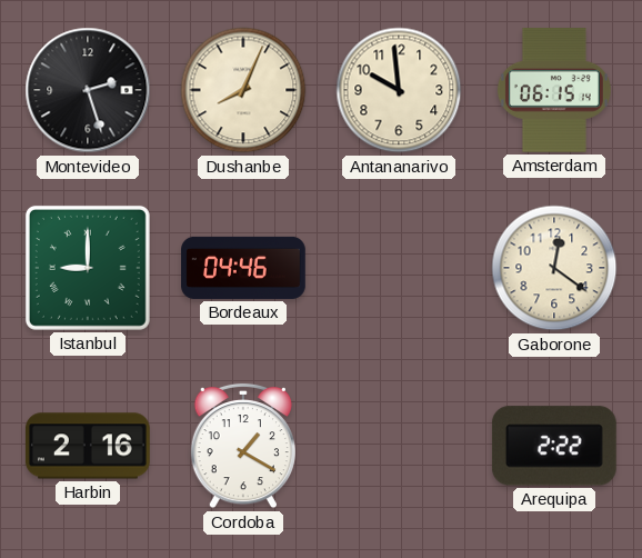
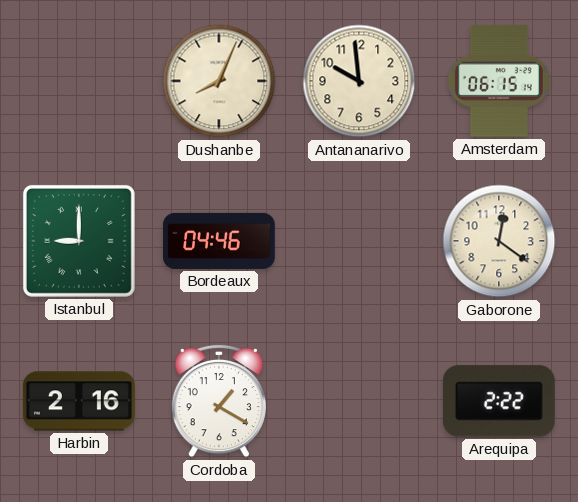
Montevideo: 2:27 -> none (88, 90)
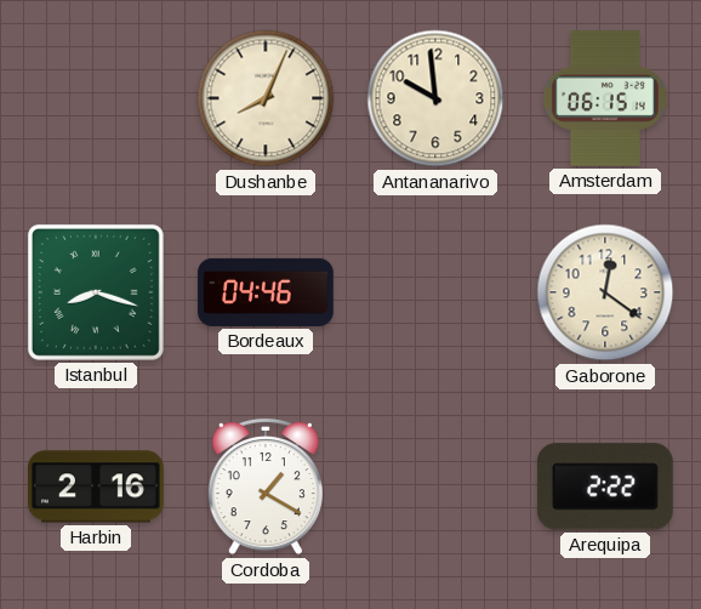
Istanbul: 9:00 -> 8:18 (96, 292)
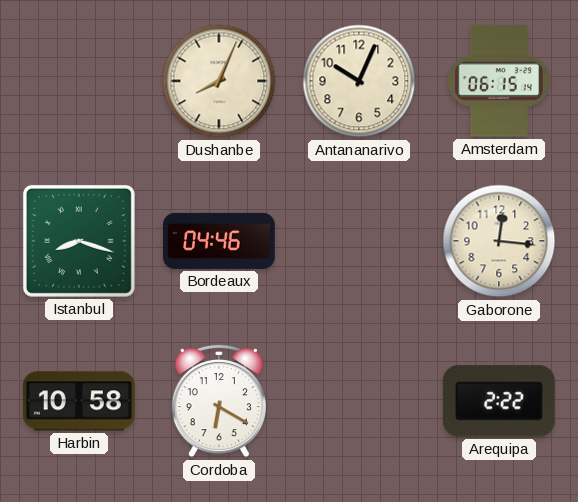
Antananarivo: 9:59 -> 10:04 (359, 81)
Gaborone: 12:21 -> 12:16 (499, 241)
Harbin: 2:16 -> 10:58 (79, 401)
Cordoba: 1:20 -> 6:20 (219, 401)
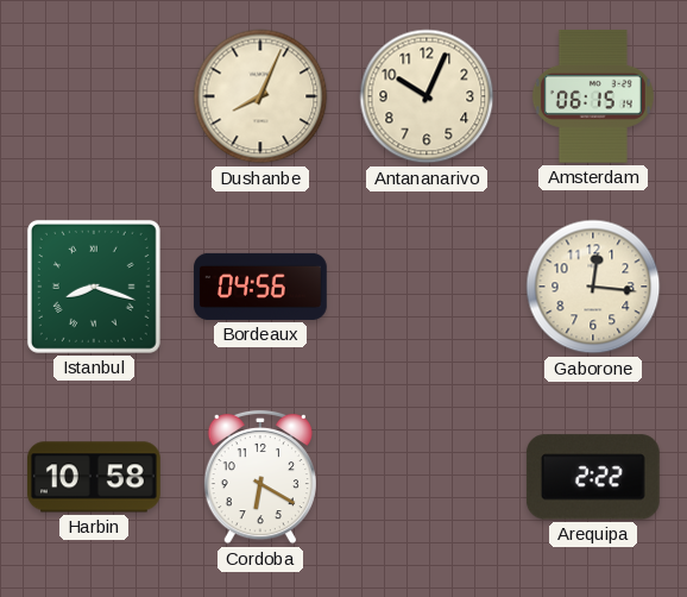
Bordeaux: 04:46 -> 04:56 (260, 287)
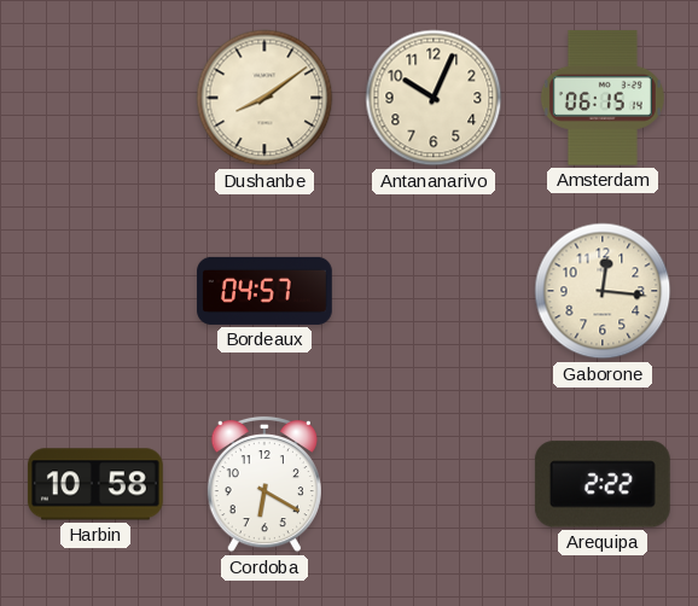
Dushanbe: 8:04 -> 8:09 (264, 98)
Istanbul: 8:18 -> none (94, 287)
Bordeaux: 04:56 -> 04:57 (264, 291)
